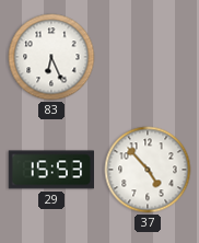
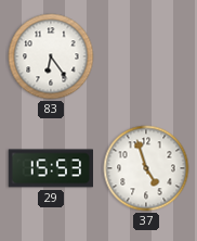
83: 6:26 -> 6:24 (51, 56)
37: 4:53 -> 4:57 (146, 168)
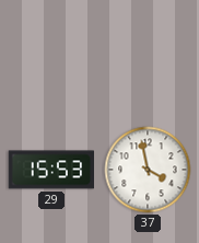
83: 6:24 -> none (51, 56)
37: 4:57 -> 3:58 (148, 170)
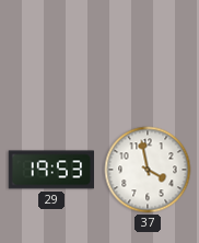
29: 15:53 -> 19:53 (51, 170)
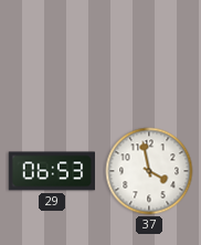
29: 19:53 -> 06:53 (52, 171)
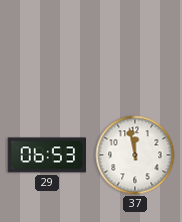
37: 3:58 -> 11:58 (135, 155)
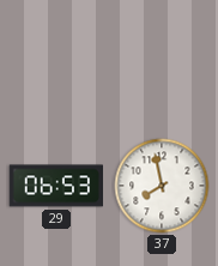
37: 11:58 -> 7:58 (162, 186)
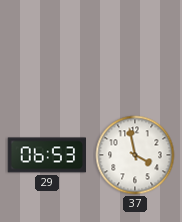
37: 7:58 -> 3:58 (135, 155)
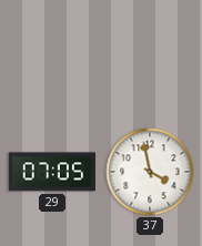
29: 06:53 -> 07:05 (52, 172)
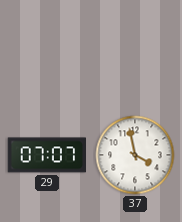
29: 07:05 -> 07:07 (47, 155)
